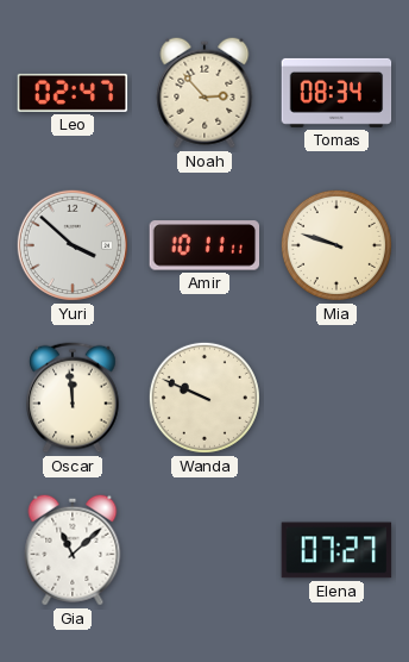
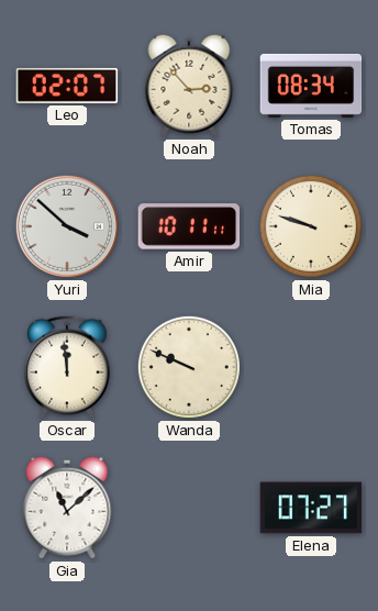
Leo: 02:47 -> 02:07 (67, 86)
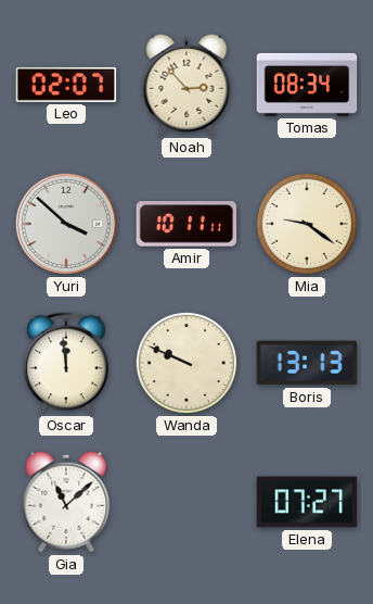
Mia: 9:48 -> 9:21 (307, 224)
Boris: none -> 13:13 (307, 363)
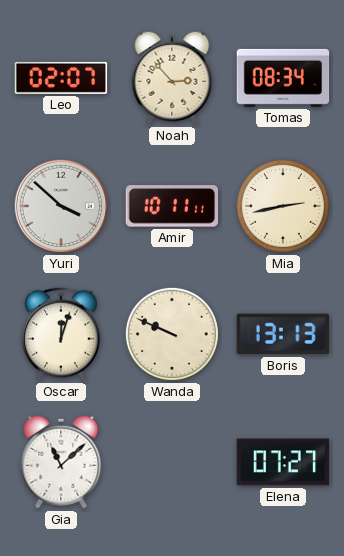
Mia: 9:21 -> 2:43 (283, 206)
Oscar: 11:59 -> 12:03 (61, 334)
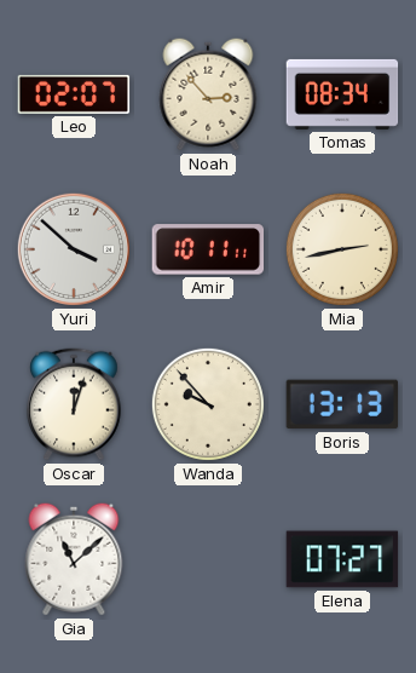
Wanda: 9:49 -> 9:53 (208, 404)
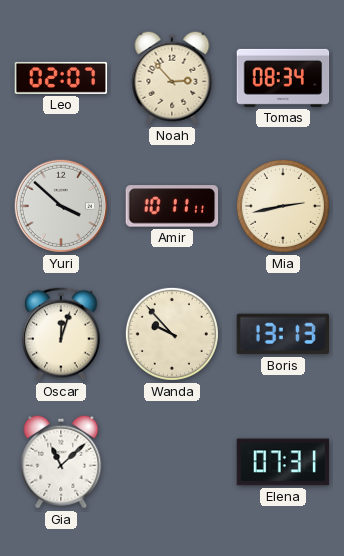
Elena: 07:27 -> 07:31 (283, 462)
